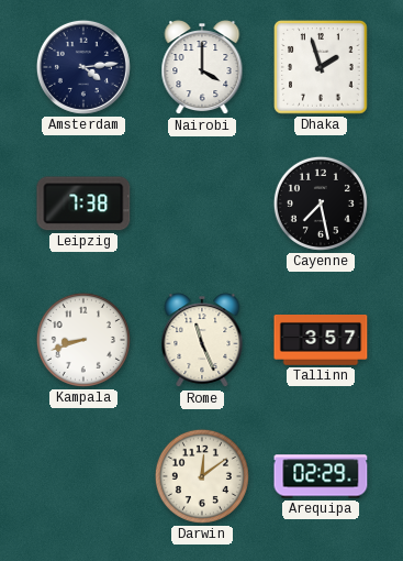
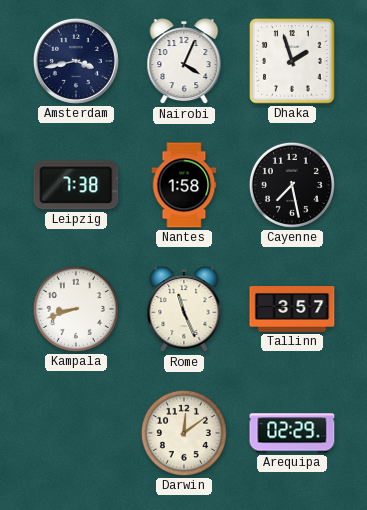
Amsterdam: 4:14 -> 3:43 (76, 61)
Nairobi: 4:00 -> 4:04 (184, 62)
Nantes: none -> 1:58 (184, 185)
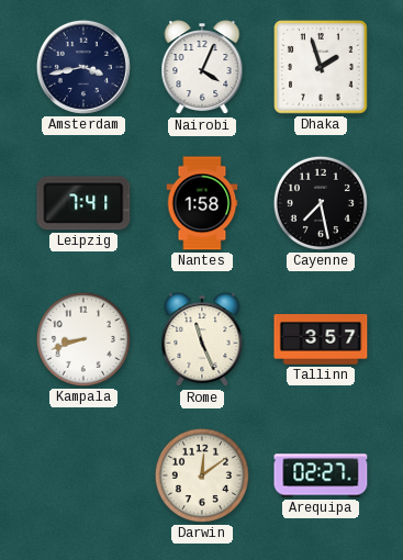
Leipzig: 7:38 -> 7:41 (83, 203)
Arequipa: 02:29 -> 02:27 (321, 475)
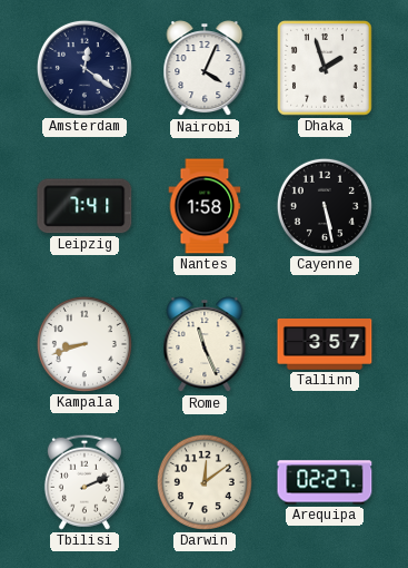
Amsterdam: 3:43 -> 12:21 (84, 68)
Cayenne: 7:28 -> 5:28 (325, 206)
Tbilisi: none -> 2:11 (84, 482)
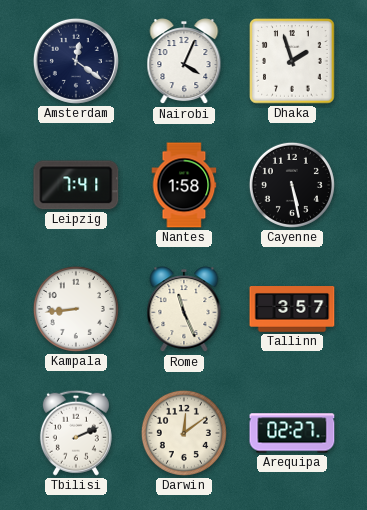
Kampala: 8:42 -> 8:44 (76, 309)
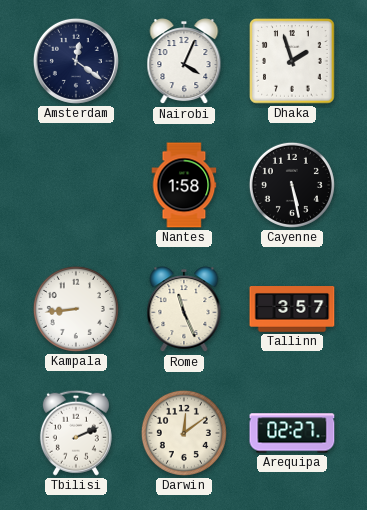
Leipzig: 7:41 -> none (76, 185)
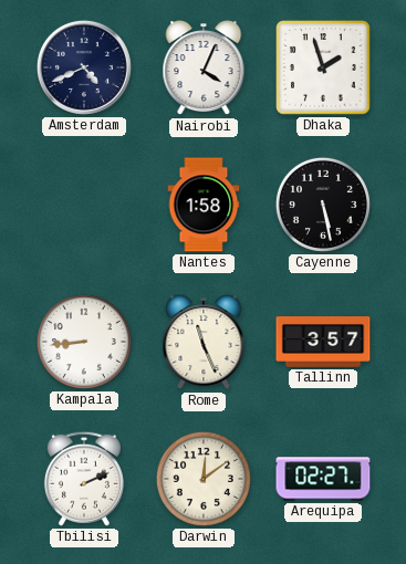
Amsterdam: 12:21 -> 4:41 (84, 67)
